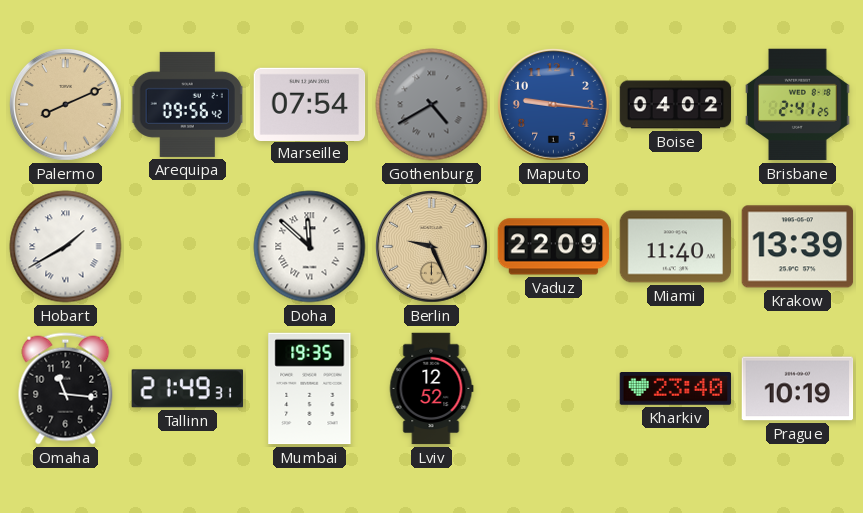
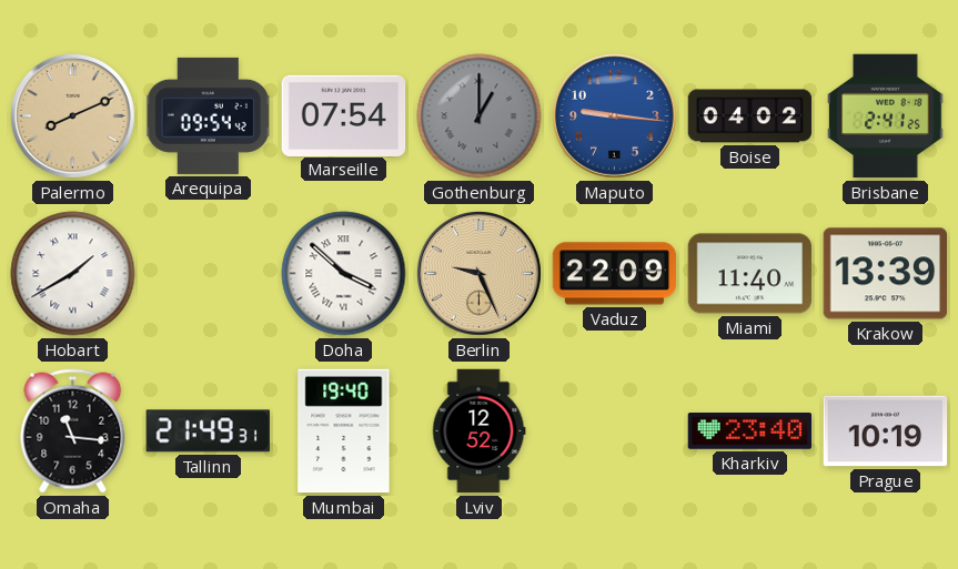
Arequipa: 09:56 -> 09:54 (209, 115)
Gothenburg: 4:40 -> 1:00 (480, 116)
Doha: 11:52 -> 3:52 (344, 274)
Mumbai: 19:35 -> 19:40 (344, 431)
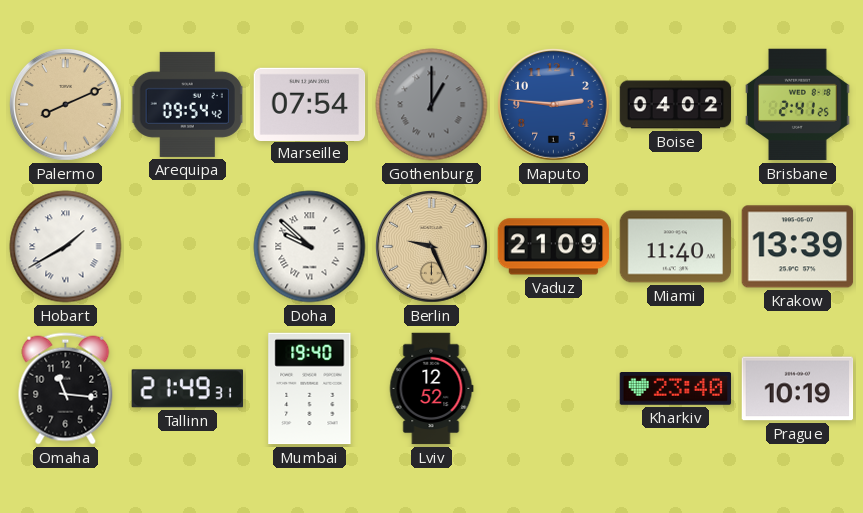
Maputo: 9:16 -> 2:46 (554, 105)
Doha: 3:52 -> 9:52 (310, 247)
Vaduz: 22:09 -> 21:09 (554, 247)
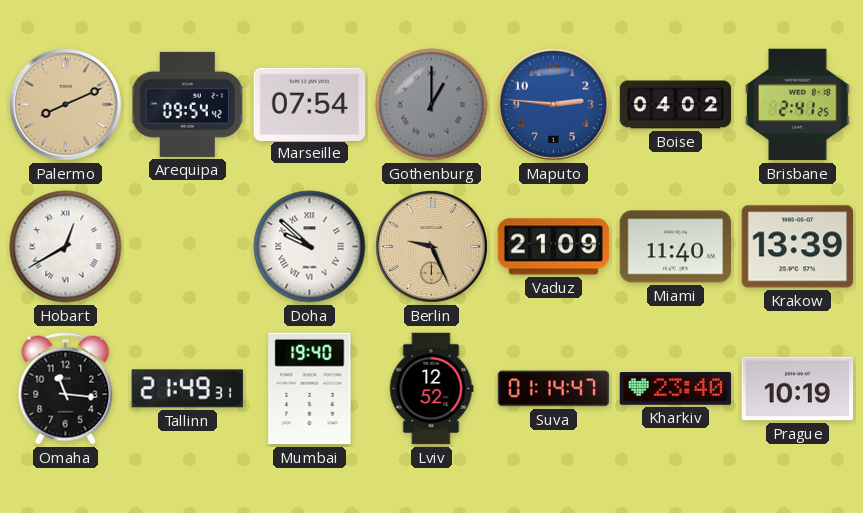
Hobart: 1:40 -> 12:40 (66, 247)
Suva: none -> 01:14 (554, 389)
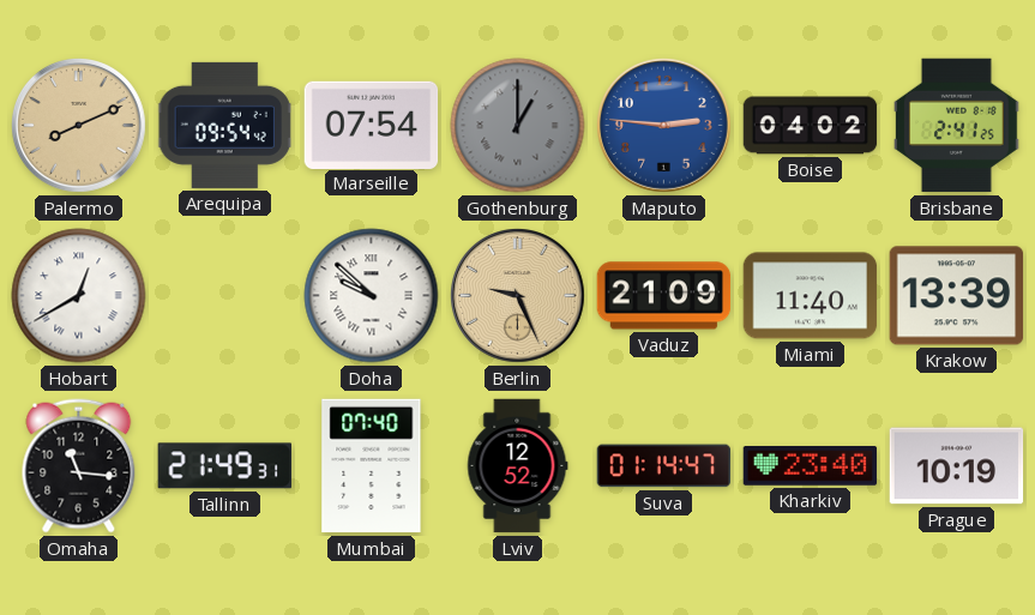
Mumbai: 19:40 -> 07:40 (372, 466)
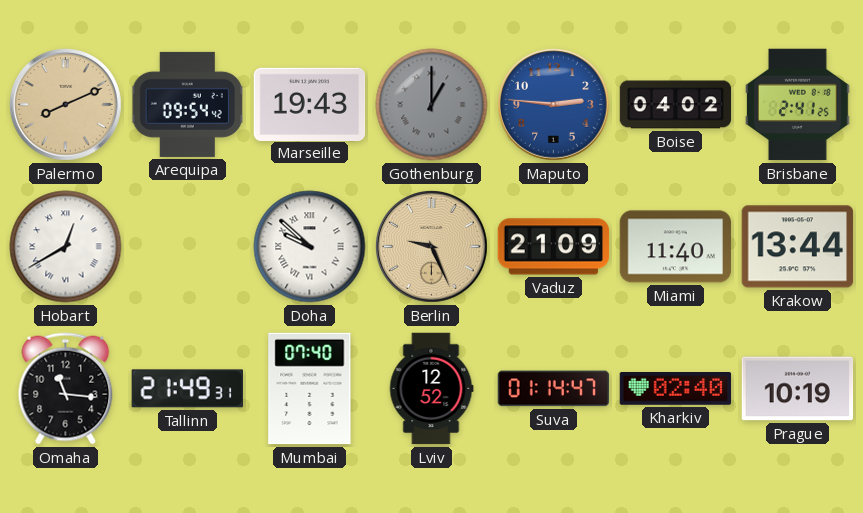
Marseille: 07:54 -> 19:43 (310, 104)
Krakow: 13:39 -> 13:44 (798, 247)
Kharkiv: 23:40 -> 02:40 (676, 389)
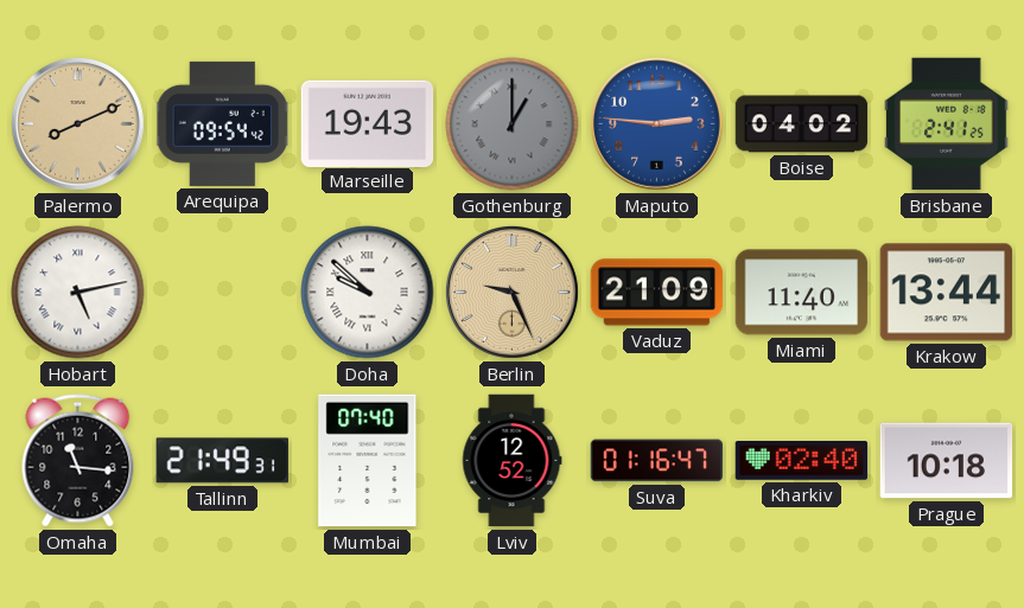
Hobart: 12:40 -> 5:13 (78, 293)
Suva: 01:14 -> 01:16 (657, 461)
Prague: 10:19 -> 10:18 (947, 461)
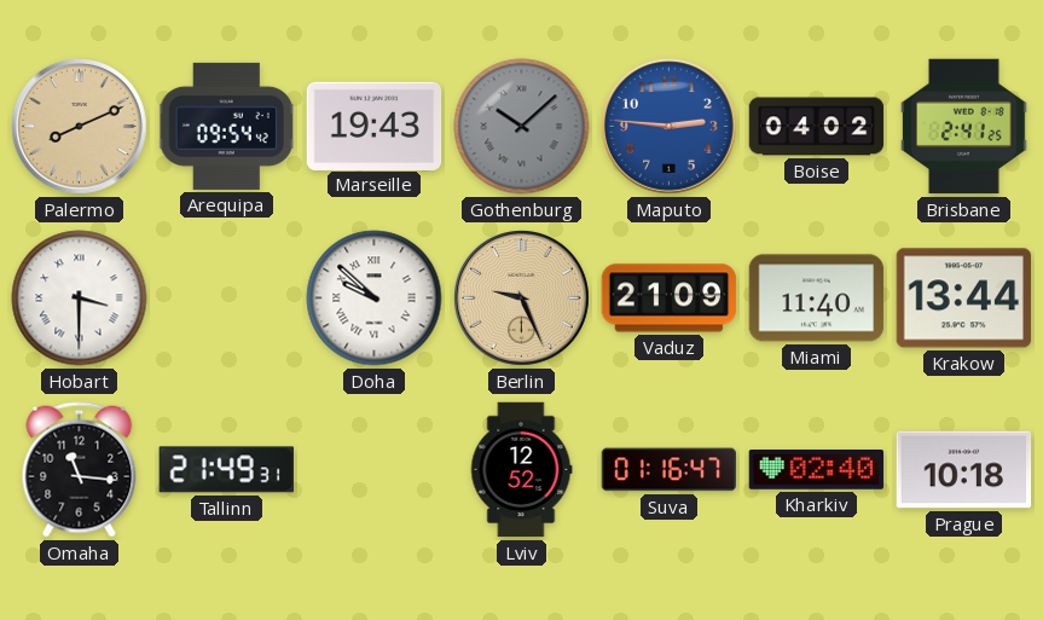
Gothenburg: 1:00 -> 10:08 (522, 127)
Hobart: 5:13 -> 3:30 (80, 299)
Mumbai: 07:40 -> none (368, 461)
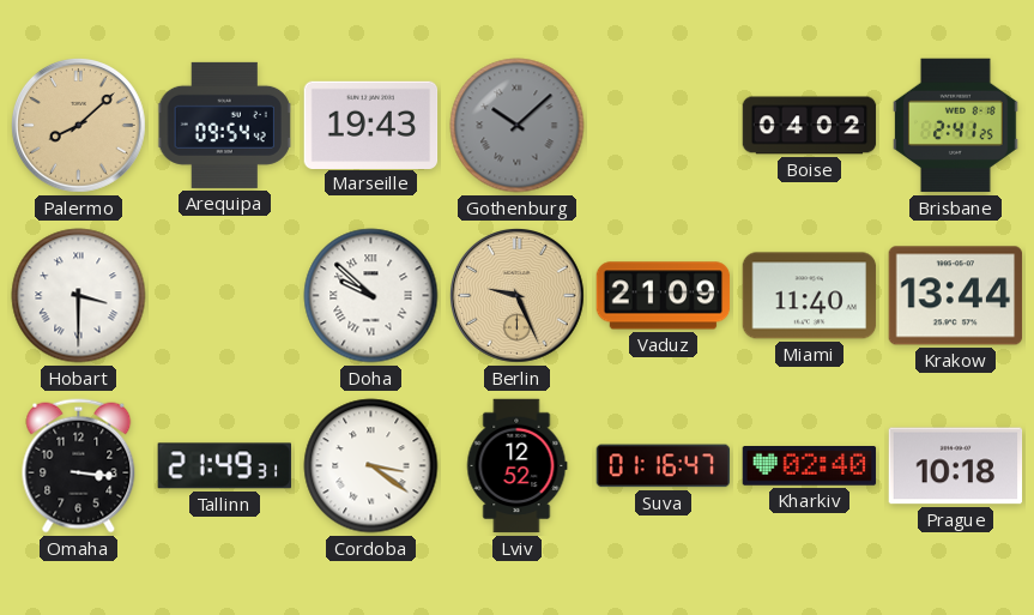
Palermo: 8:11 -> 8:08 (79, 126)
Maputo: 2:46 -> none (670, 127)
Omaha: 11:16 -> 3:16 (79, 466)
Cordoba: none -> 3:21 (371, 466)
